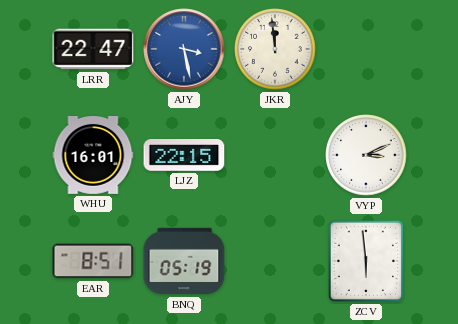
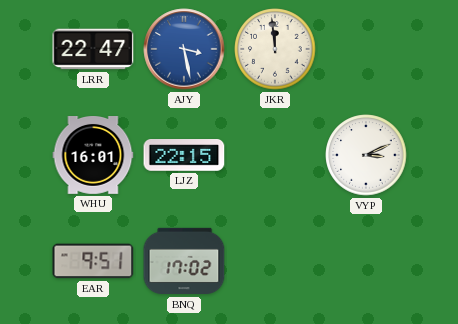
EAR: 8:51 -> 9:51 (93, 261)
BNQ: 05:19 -> 17:02 (184, 261)
ZCV: 5:59 -> none (366, 261)
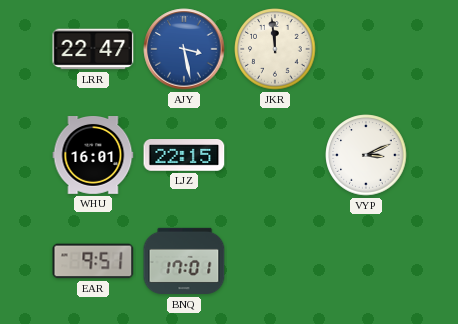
BNQ: 17:02 -> 17:01 (184, 261)
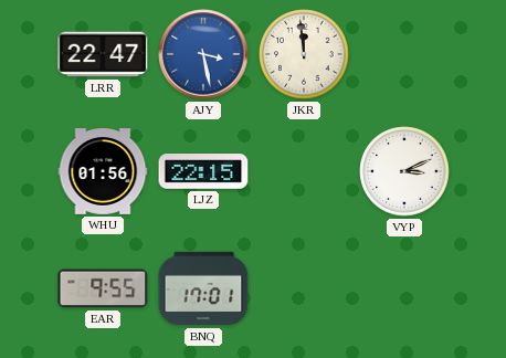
WHU: 16:01 -> 01:56 (103, 172)
EAR: 9:51 -> 9:55 (103, 288)
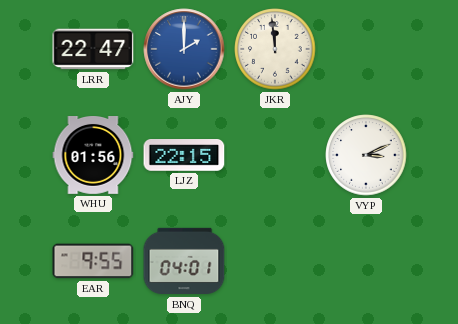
AJY: 3:28 -> 2:00 (184, 49)
BNQ: 17:01 -> 04:01 (184, 261)
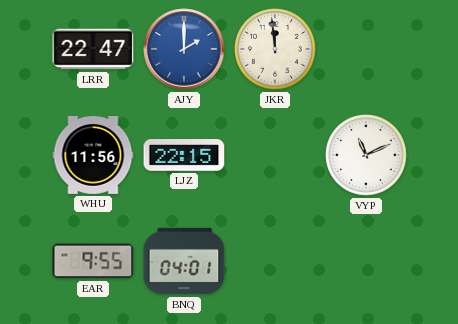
WHU: 01:56 -> 11:56 (93, 156)
VYP: 3:11 -> 11:11 (366, 155)
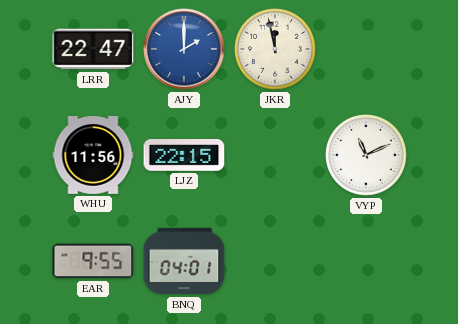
JKR: 11:59 -> 11:58 (275, 49)
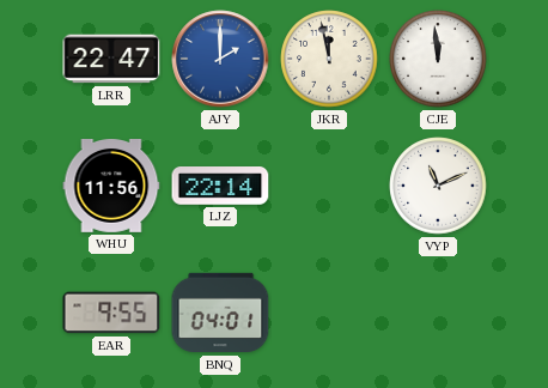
CJE: none -> 11:59 (438, 59)
LJZ: 22:15 -> 22:14 (220, 186)
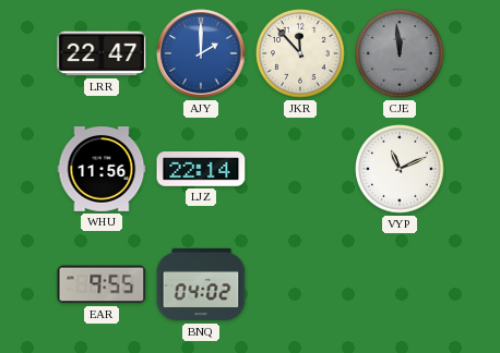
JKR: 11:58 -> 11:53 (300, 53)
CJE dial: white -> grey (400, 53)
BNQ: 04:01 -> 04:02 (201, 284)
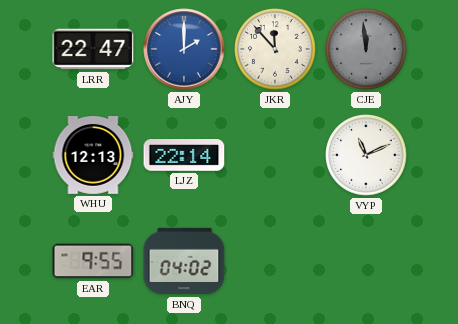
WHU: 11:56 -> 12:13 (93, 156)
